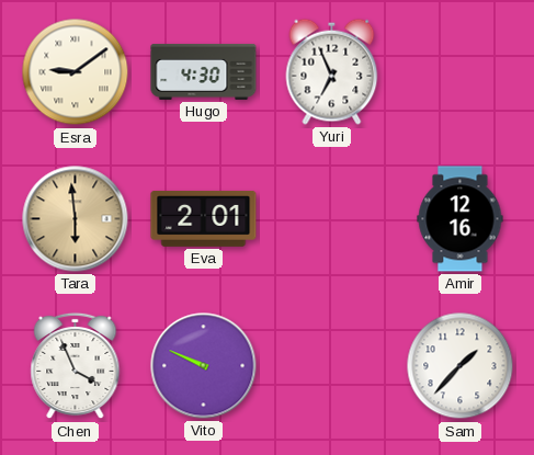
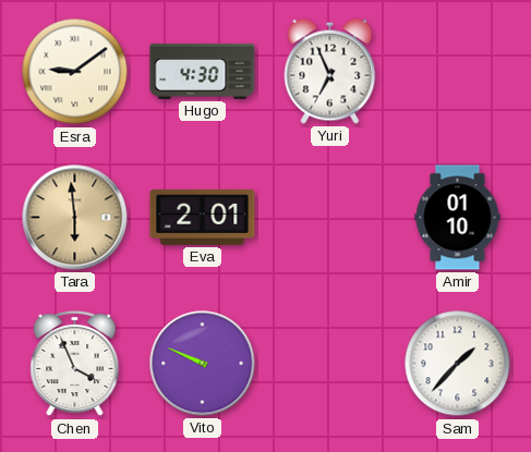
Amir: 12:16 -> 01:10 (458, 218)
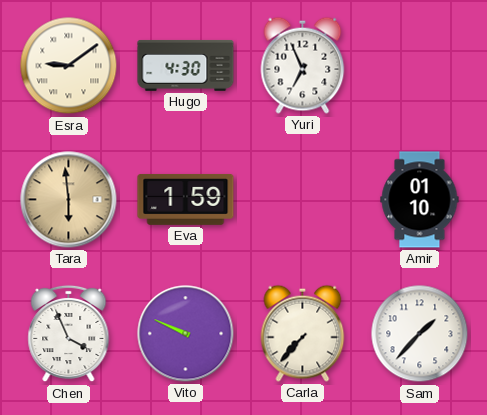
Eva: 2:01 -> 1:59 (186, 199)
Carla: none -> 7:37 (303, 333)
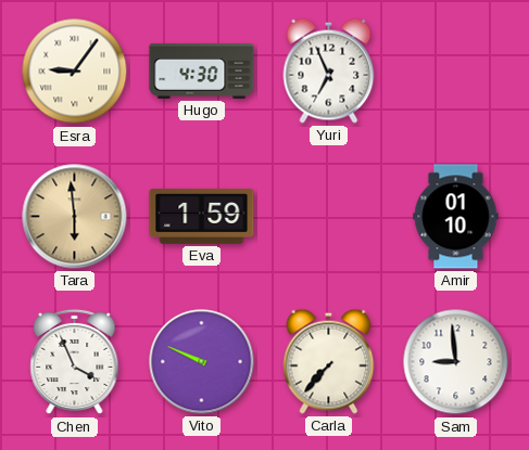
Esra: 9:09 -> 9:06 (75, 72)
Sam: 1:37 -> 8:59 (456, 362)
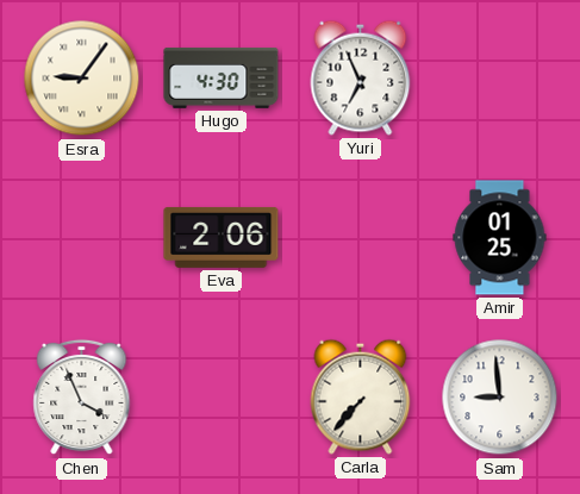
Tara: 5:59 -> none (75, 217)
Eva: 1:59 -> 2:06 (222, 237)
Amir: 01:10 -> 01:25 (500, 238)
Vito: 9:49 -> none (202, 362)
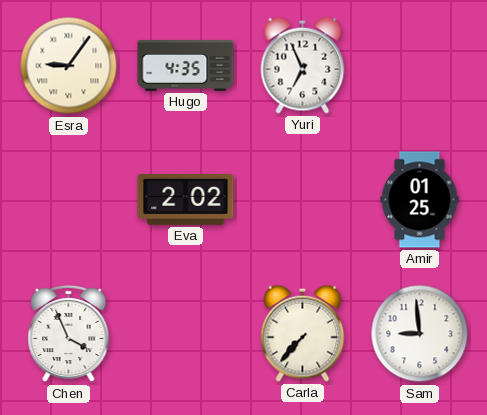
Hugo: 4:30 -> 4:35 (186, 65)
Eva: 2:06 -> 2:02 (186, 199)
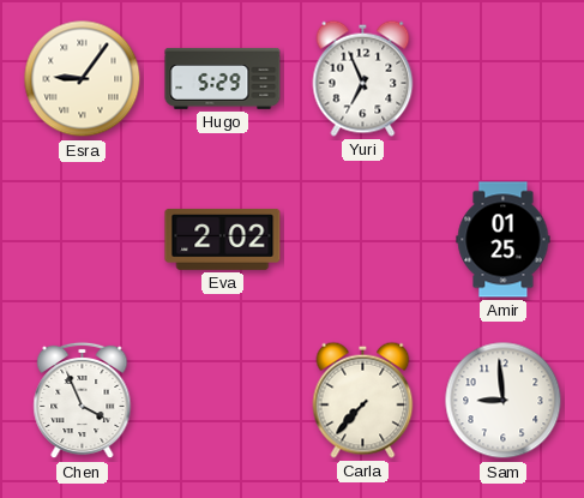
Hugo: 4:35 -> 5:29 (223, 78)
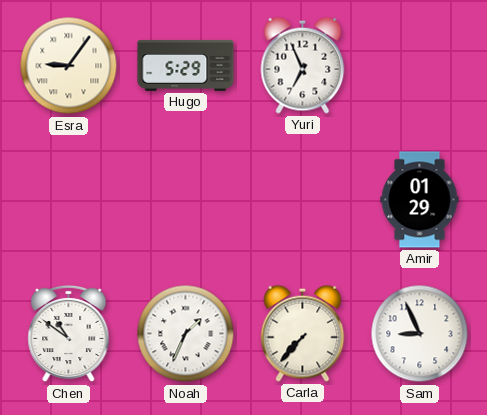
Eva: 2:02 -> none (223, 239)
Amir: 01:25 -> 01:29 (420, 200)
Chen: 3:56 -> 10:51 (69, 334)
Noah: none -> 1:34 (186, 334)
Sam: 8:59 -> 8:56 (420, 334)
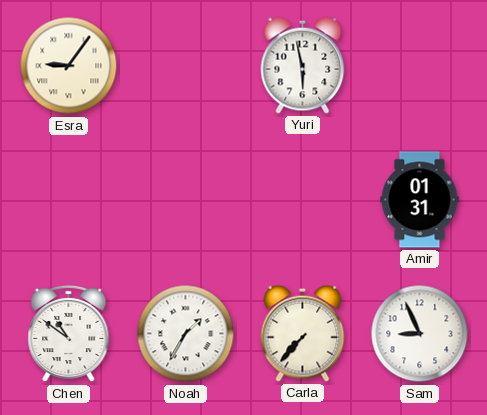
Hugo: 5:29 -> none (186, 65)
Yuri: 6:56 -> 5:58 (303, 65)
Amir: 01:29 -> 01:31 (420, 200)
Noah: 1:34 -> 1:35 (186, 334)
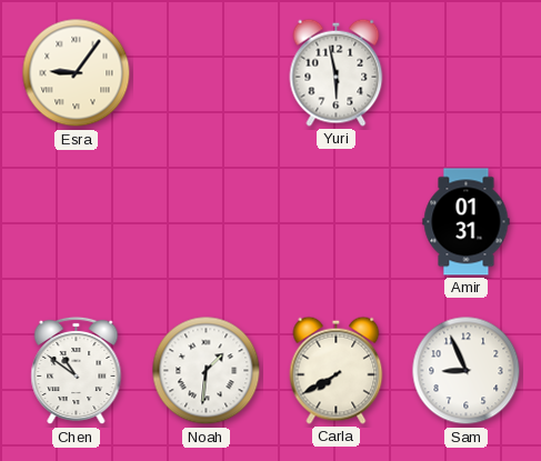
Noah: 1:35 -> 1:31 (207, 371)
Carla: 7:37 -> 7:40 (337, 370)
